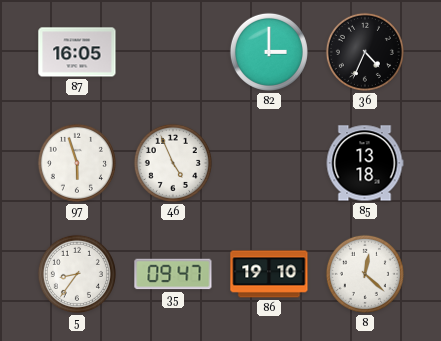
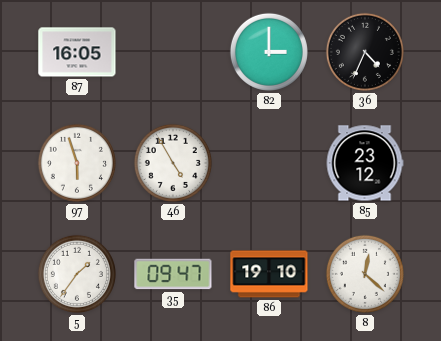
46: 4:56 -> 4:55 (173, 163)
85: 13:18 -> 23:12 (365, 163)
5: 8:36 -> 1:36 (77, 274)
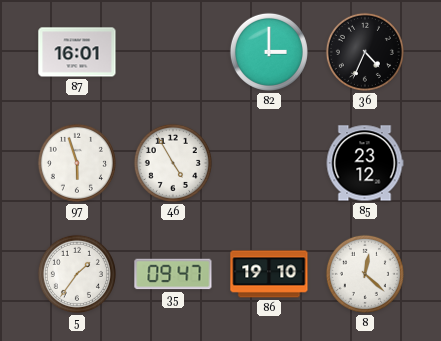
87: 16:05 -> 16:01 (77, 52)
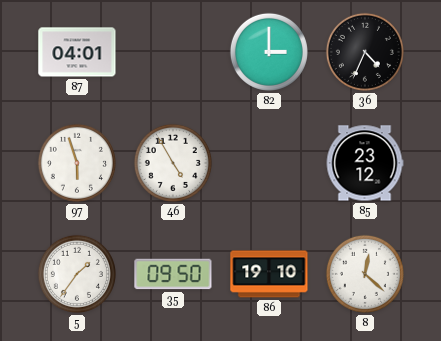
87: 16:01 -> 04:01 (77, 52)
35: 09:47 -> 09:50 (173, 274)
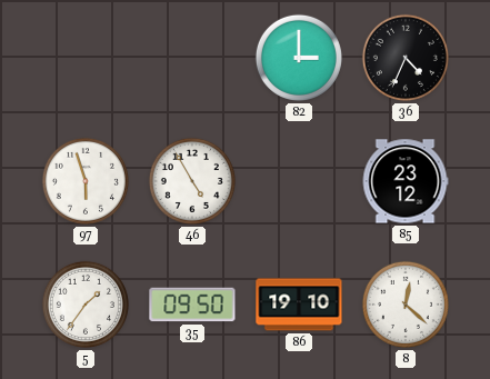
87: 04:01 -> none (77, 52)
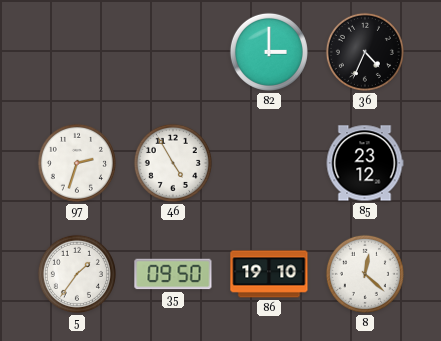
97: 5:57 -> 2:33 (77, 163)
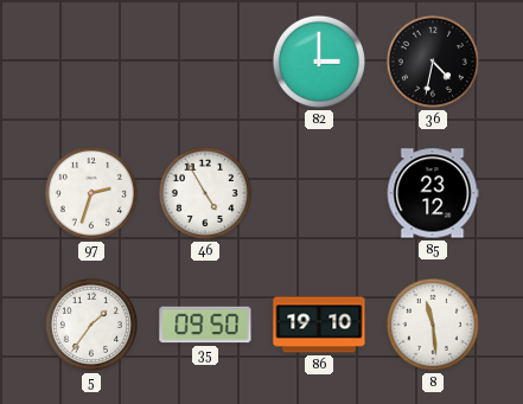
36: 4:34 -> 4:32 (433, 62)
8: 12:22 -> 11:29 (433, 325)
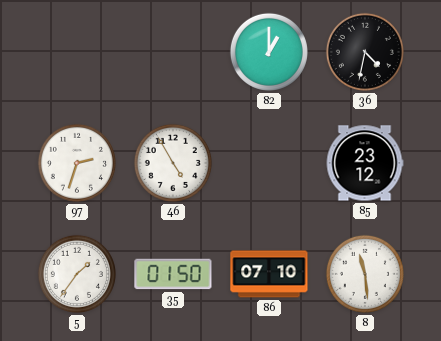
82: 3:00 -> 1:00 (269, 52)
35: 09:50 -> 01:50 (173, 274)
86: 19:10 -> 07:10 (269, 274)
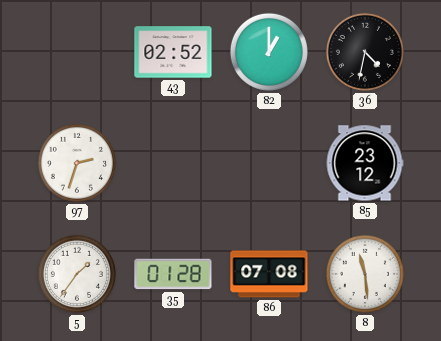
43: none -> 02:52 (173, 52)
46: 4:55 -> none (173, 163)
35: 01:50 -> 01:28 (173, 274)
86: 07:10 -> 07:08 (269, 274)
